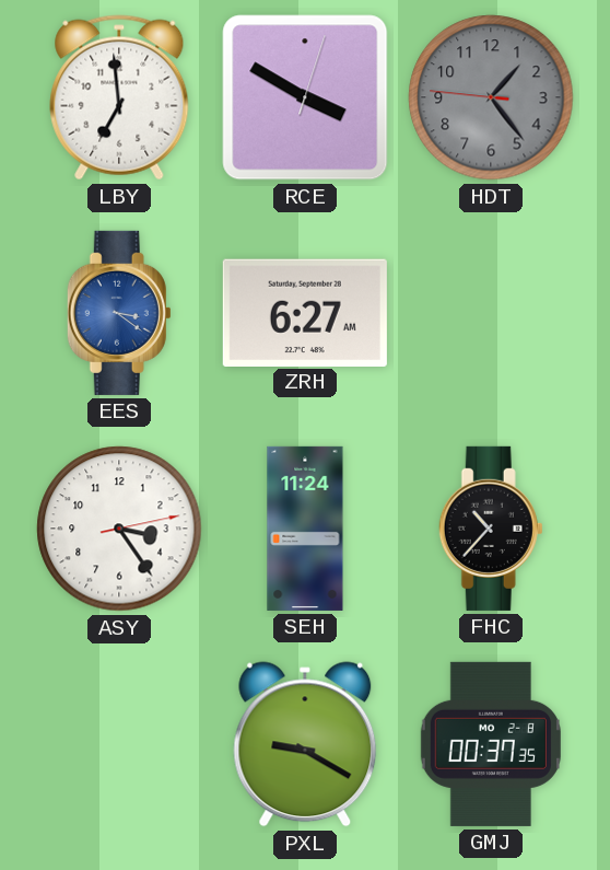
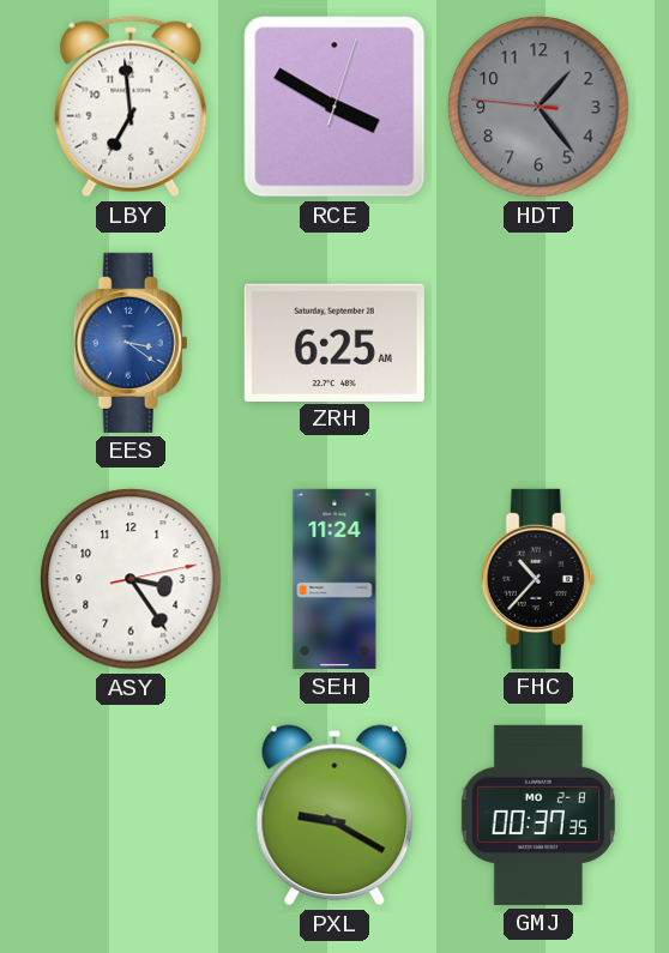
ZRH: 6:27 -> 6:25 (334, 342)
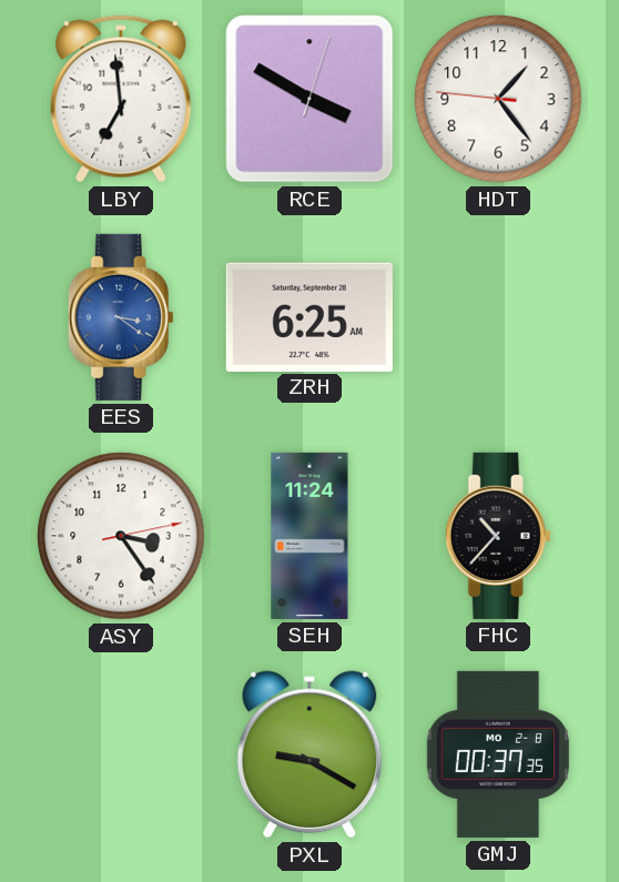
HDT dial: grey -> white (498, 99)
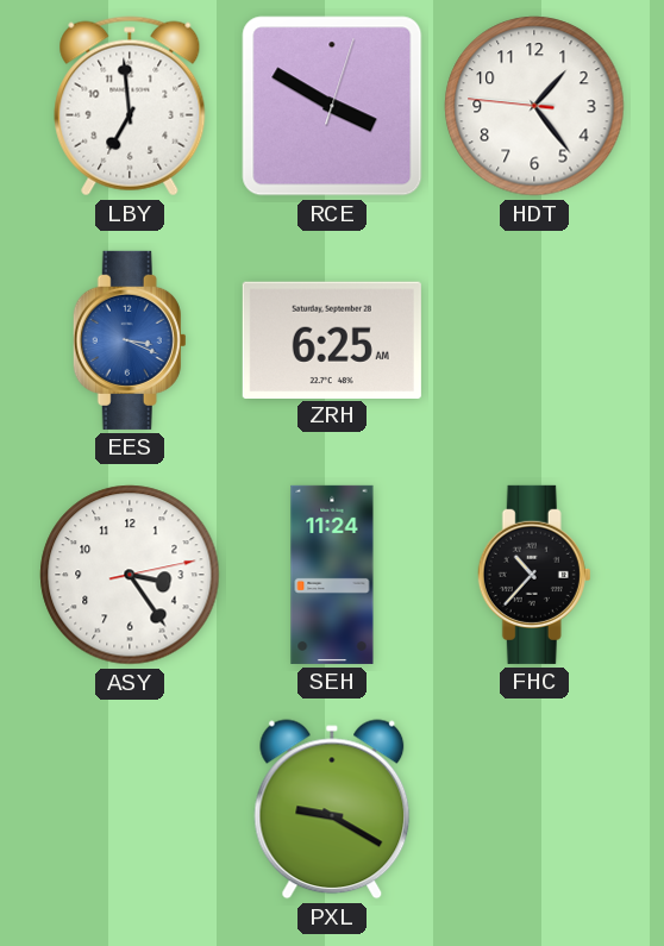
EES: 3:21 -> 3:19 (130, 340)
GMJ: 00:37 -> none (498, 754)
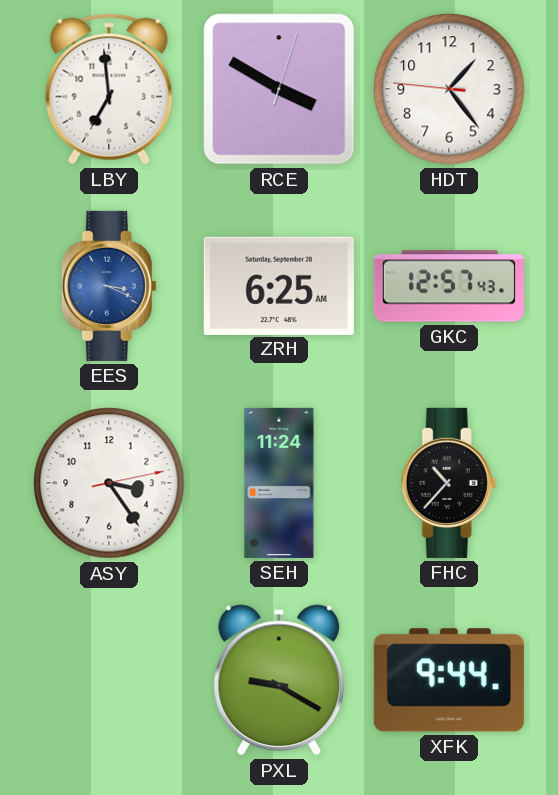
GKC: none -> 12:57 (449, 286)
XFK: none -> 9:44 (449, 680)
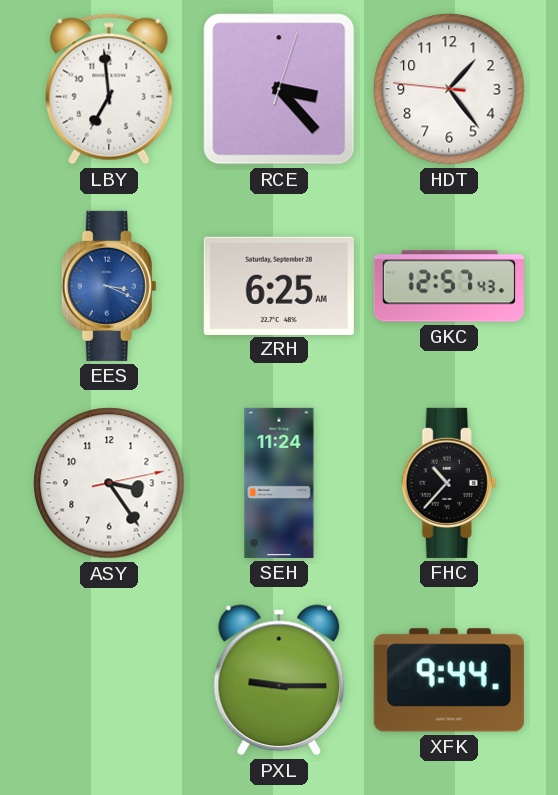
RCE: 3:50 -> 3:23 (279, 89)
PXL: 9:20 -> 9:15 (279, 680)
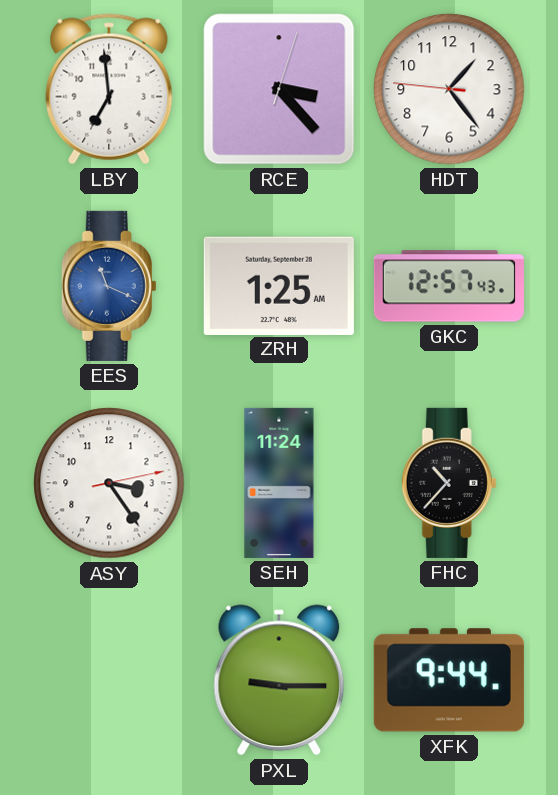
EES: 3:19 -> 11:19 (109, 286)
ZRH: 6:25 -> 1:25 (279, 285)
